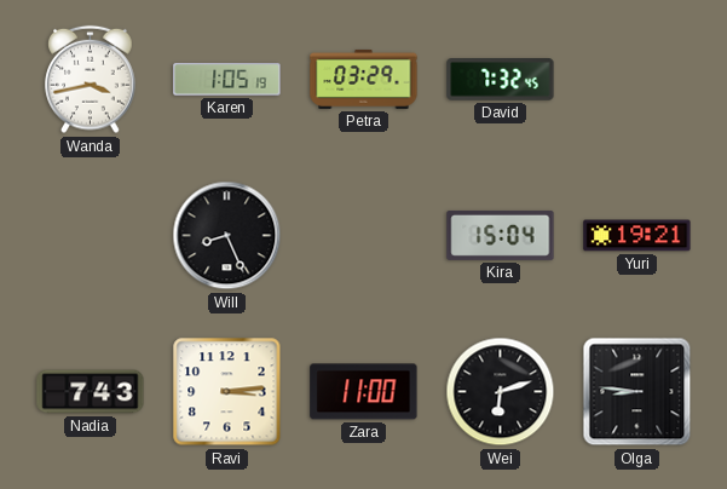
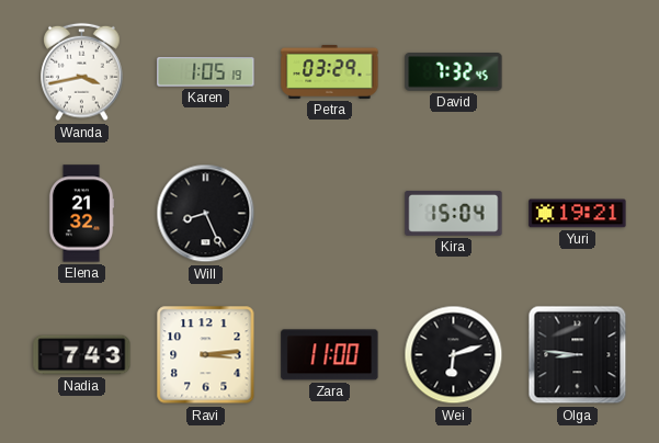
Elena: none -> 21:32 (81, 214)
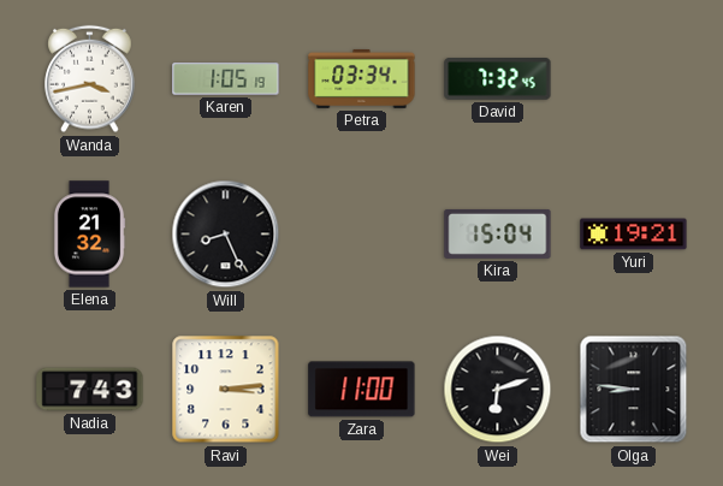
Petra: 03:29 -> 03:34 (362, 78)
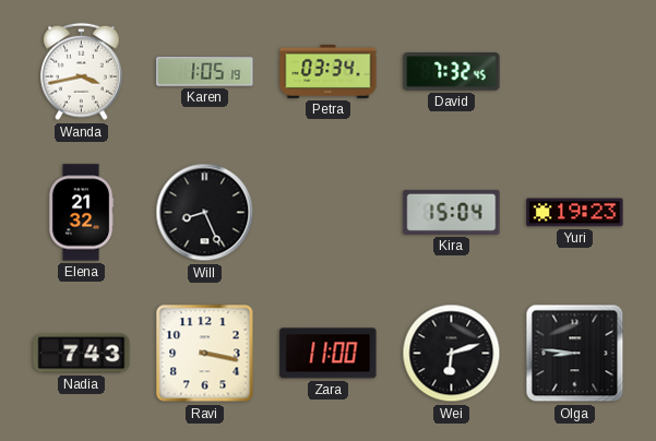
Yuri: 19:21 -> 19:23 (575, 213)
Ravi: 3:14 -> 3:17 (205, 354)
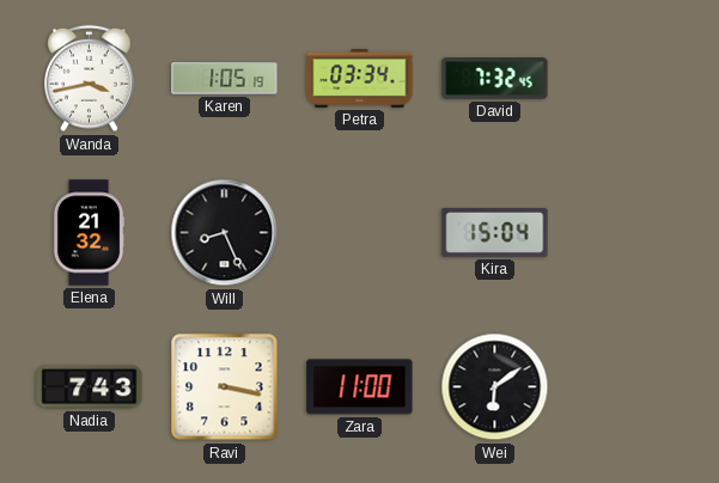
Yuri: 19:23 -> none (575, 213)
Wei: 6:12 -> 6:09 (495, 387)
Olga: 8:46 -> none (575, 354)
